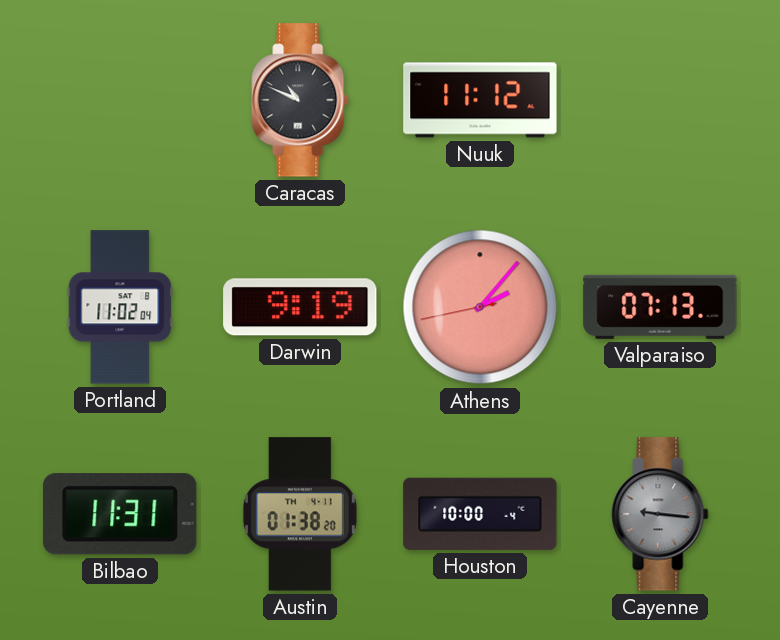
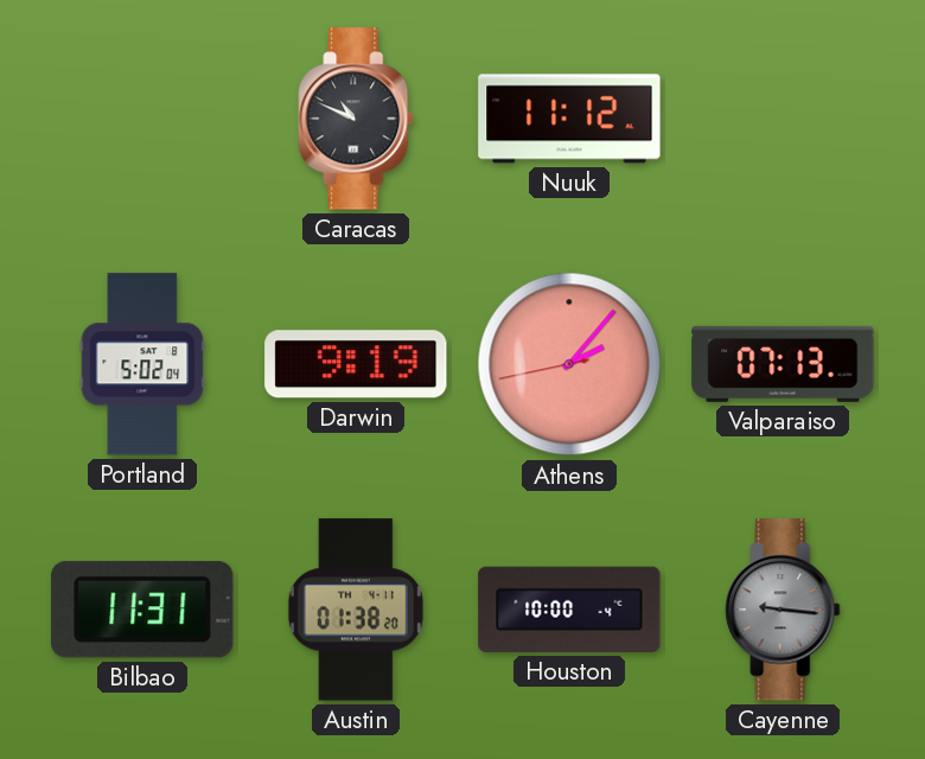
Portland: 11:02 -> 5:02 (142, 364)
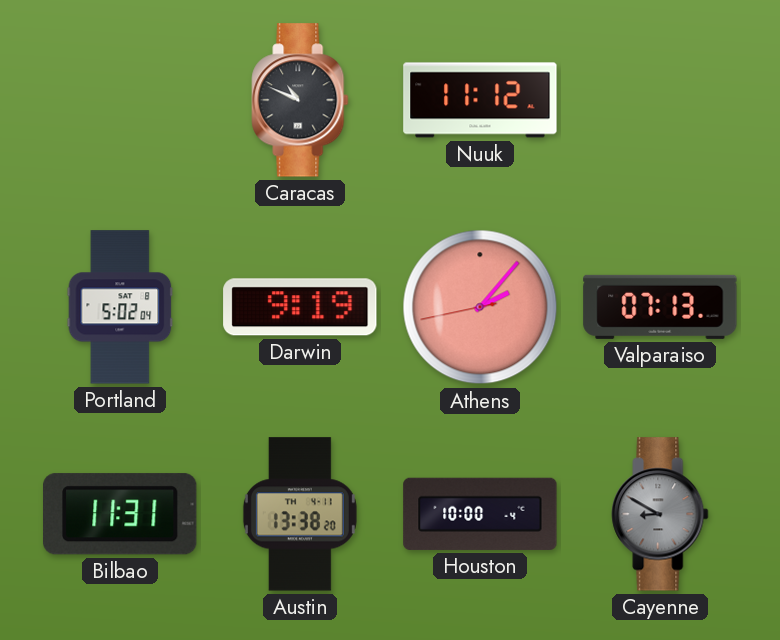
Austin: 01:38 -> 13:38 (300, 514)
Cayenne: 9:16 -> 8:50 (660, 514)
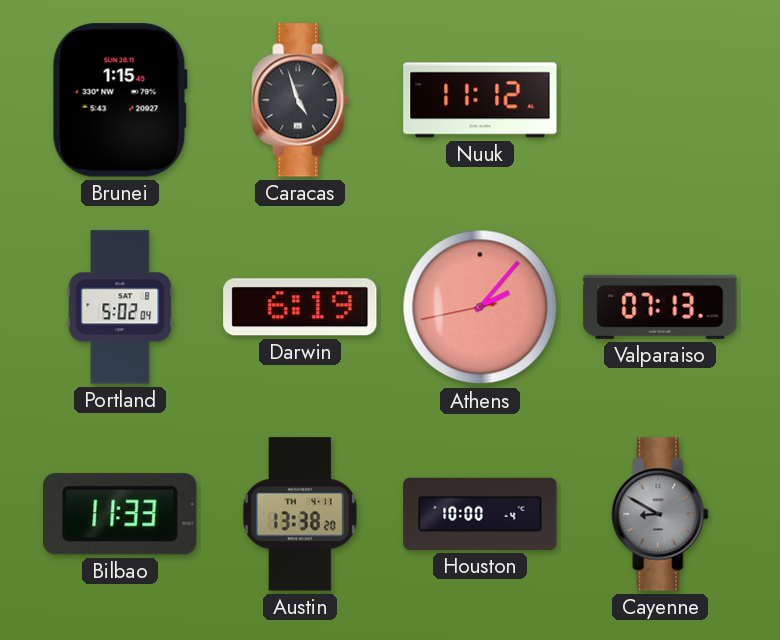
Brunei: none -> 1:15 (120, 100)
Caracas: 10:49 -> 4:57 (300, 100)
Darwin: 9:19 -> 6:19 (300, 307)
Bilbao: 11:31 -> 11:33 (121, 514)
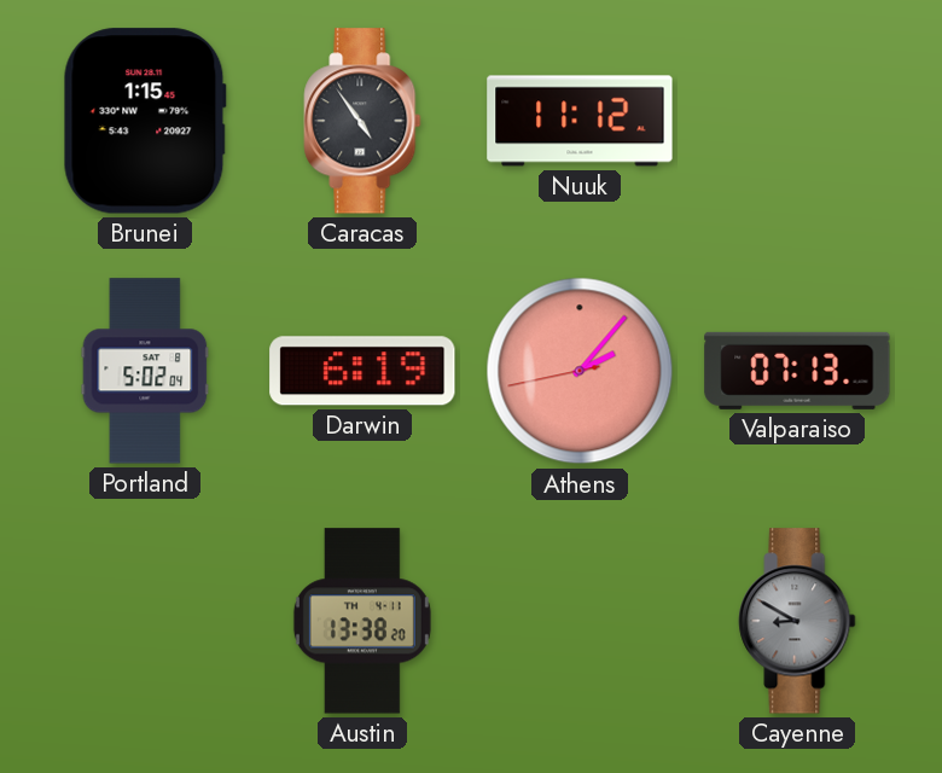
Caracas: 4:57 -> 4:54 (362, 121)
Bilbao: 11:33 -> none (121, 514)
Houston: 10:00 -> none (480, 514)
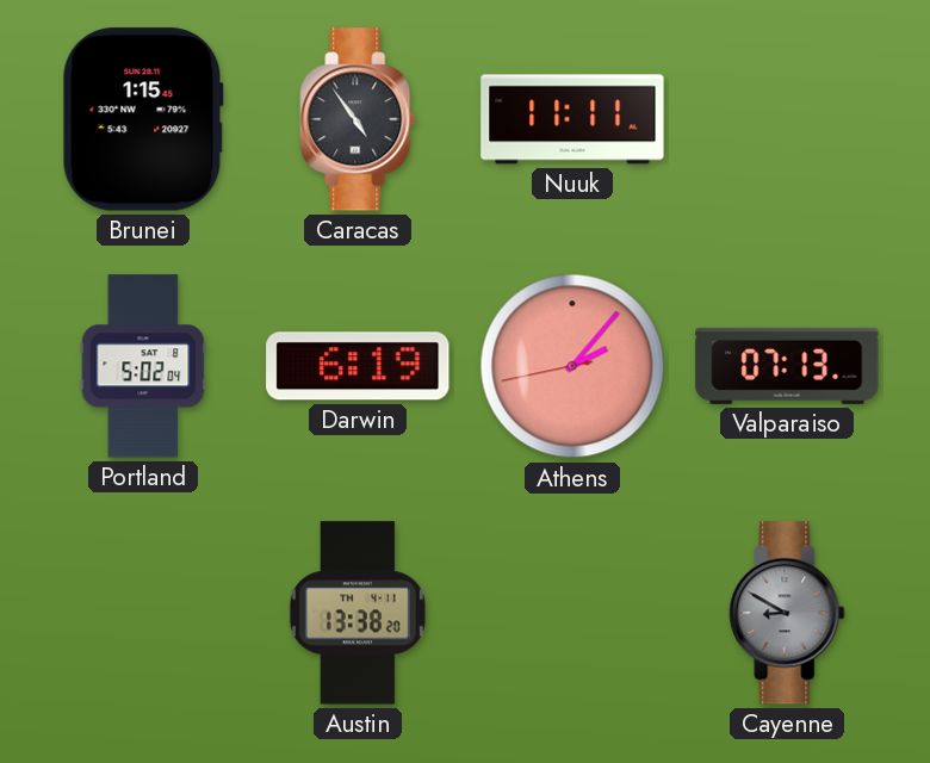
Nuuk: 11:12 -> 11:11 (572, 119)
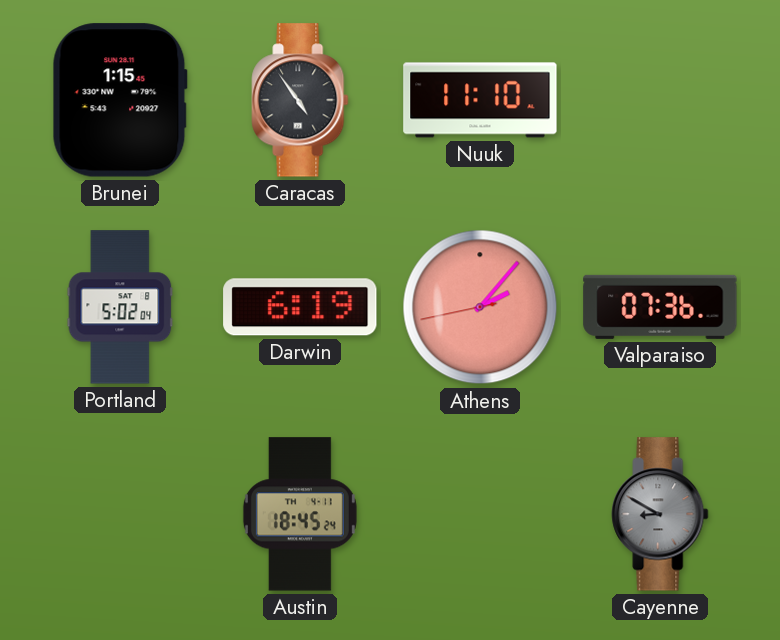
Nuuk: 11:11 -> 11:10 (480, 100)
Valparaiso: 07:13 -> 07:36 (660, 307)
Austin: 13:38 -> 18:45 (300, 514)
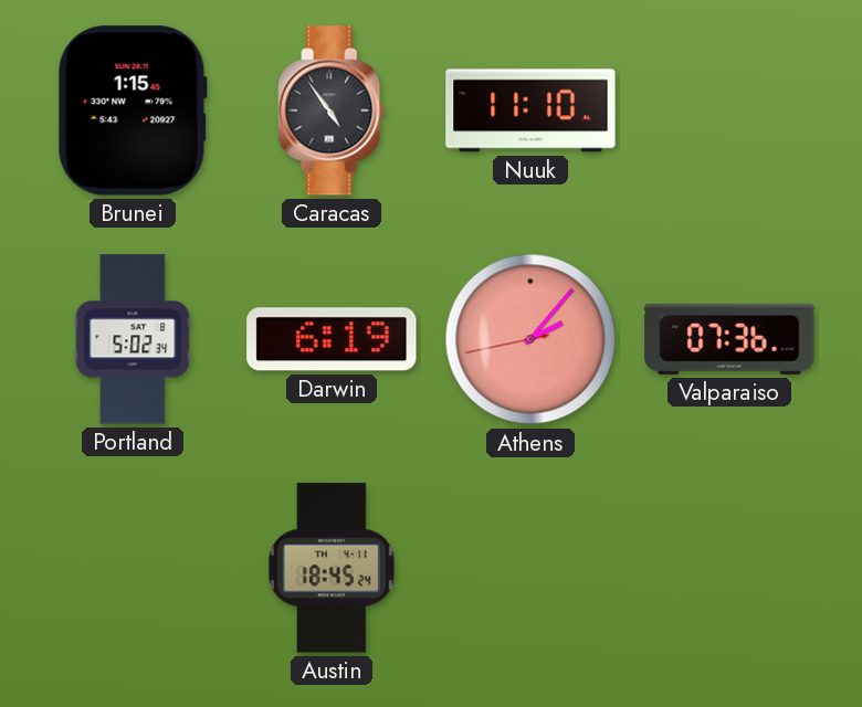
Portland: 5:02:04 -> 5:02:34 (133, 339)
Cayenne: 8:50 -> none (660, 514)
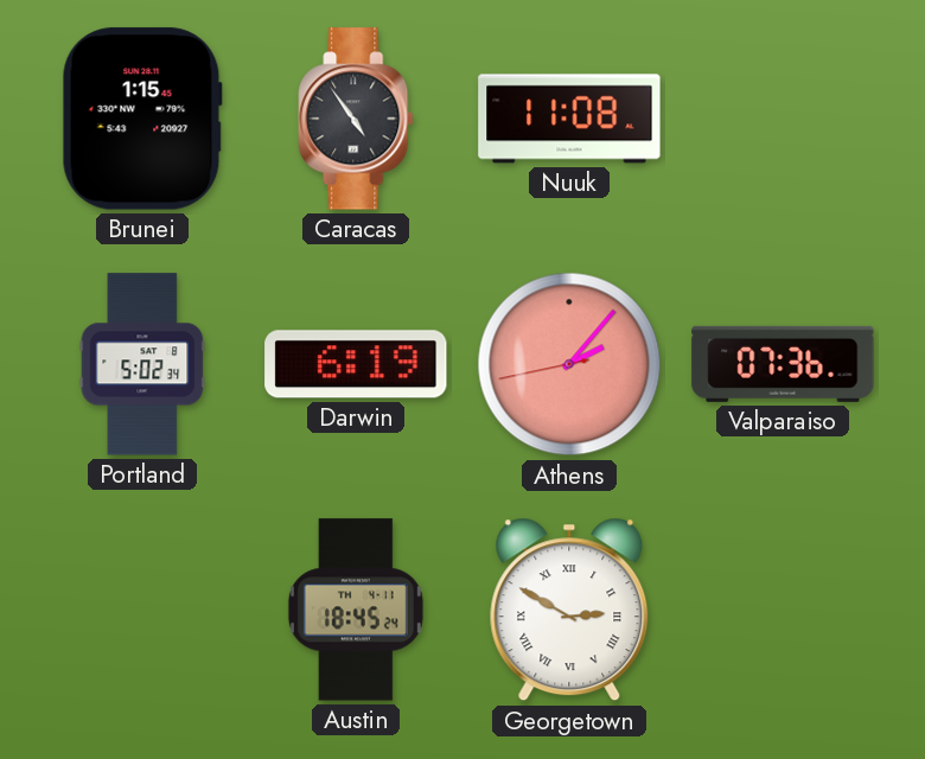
Nuuk: 11:10 -> 11:08 (569, 119)
Georgetown: none -> 2:50 (569, 610)
